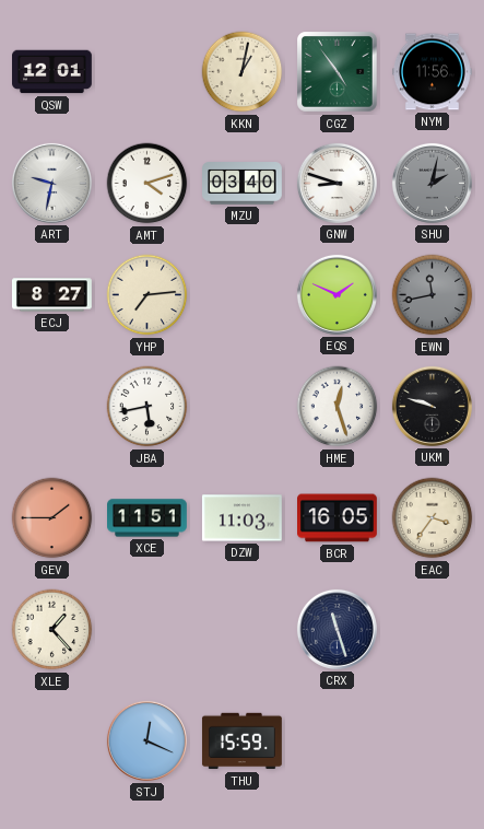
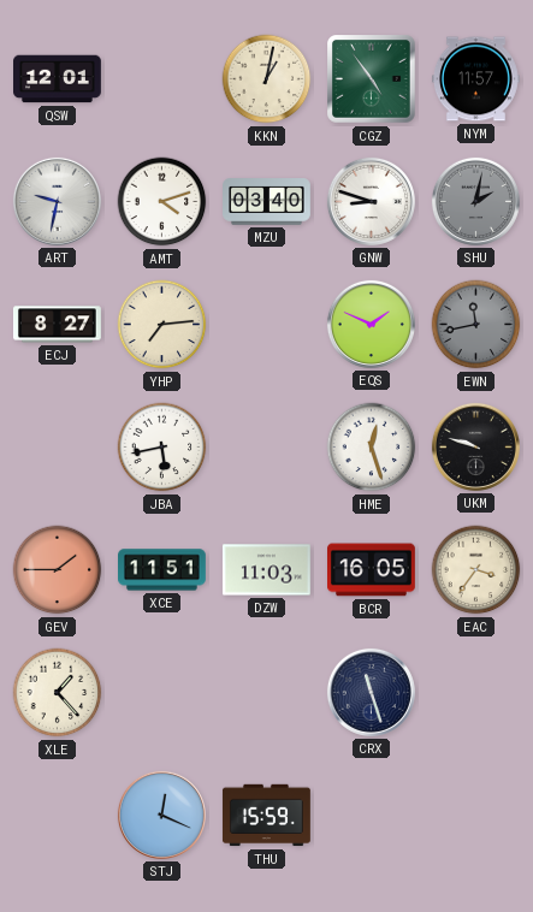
NYM: 11:56 -> 11:57 (475, 79)
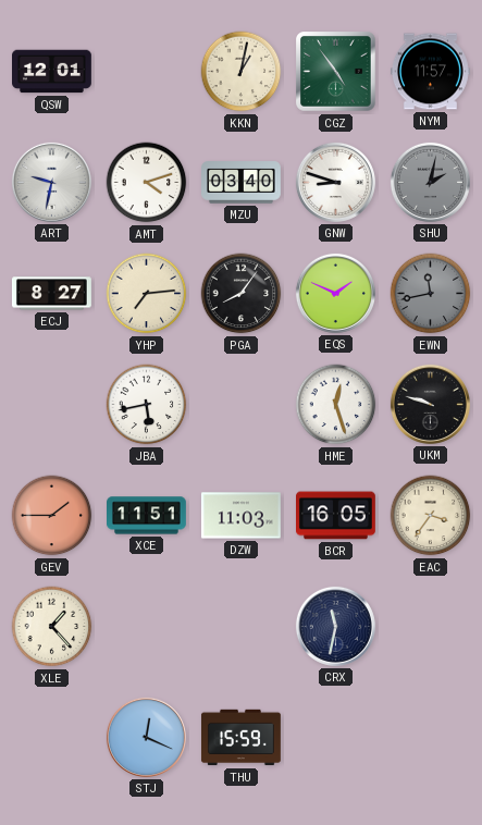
PGA: none -> 8:06 (242, 294)
CRX: 11:27 -> 11:32 (335, 626)
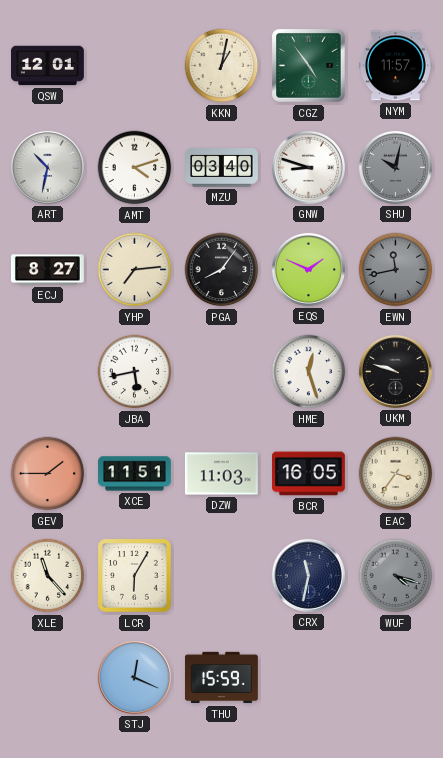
ART: 9:32 -> 10:32 (47, 167)
SHU: 2:02 -> 10:02 (395, 167)
XLE: 1:23 -> 11:23 (48, 576)
LCR: none -> 6:05 (135, 576)
WUF: none -> 4:18 (396, 576)
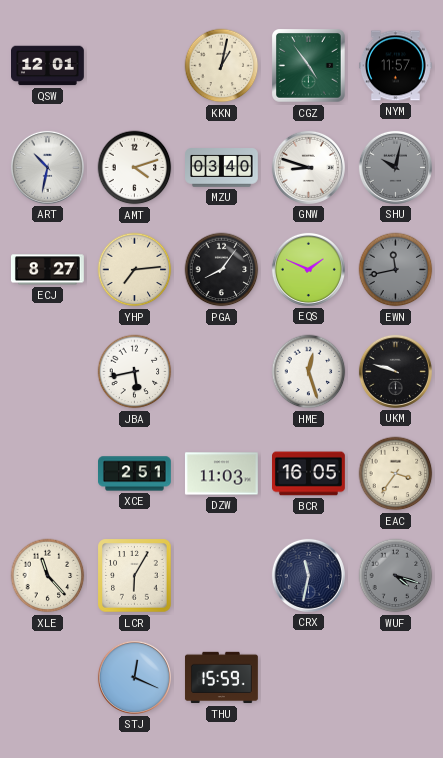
GEV: 1:45 -> none (48, 474)
XCE: 11:51 -> 2:51 (135, 474)
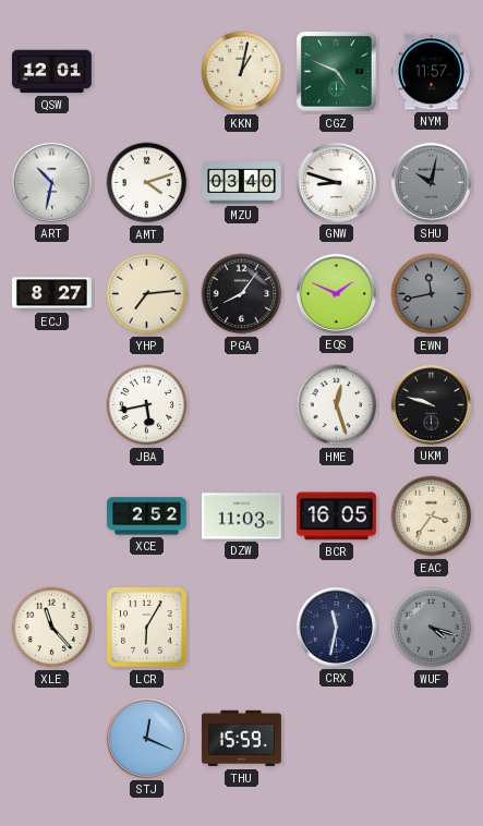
CGZ: 4:54 -> 4:49 (337, 72)
XCE: 2:51 -> 2:52 (147, 517)
